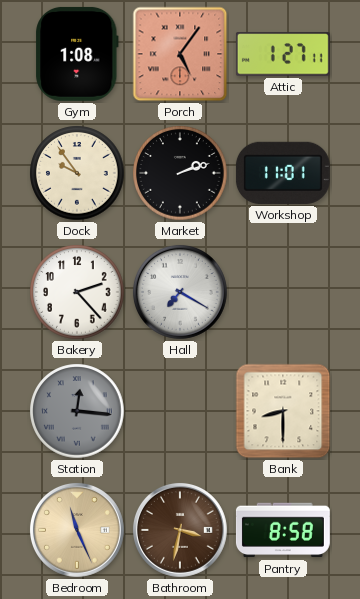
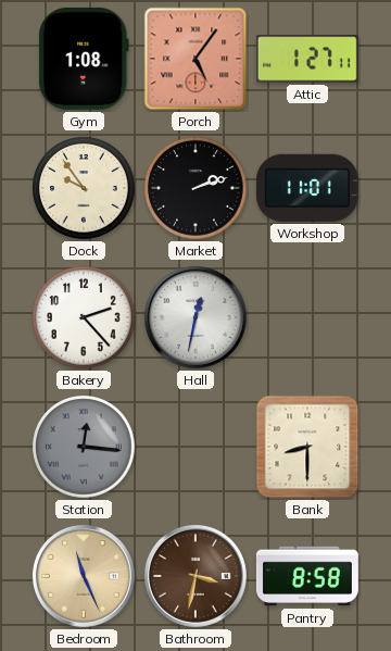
Hall: 7:20 -> 12:32 (195, 317)
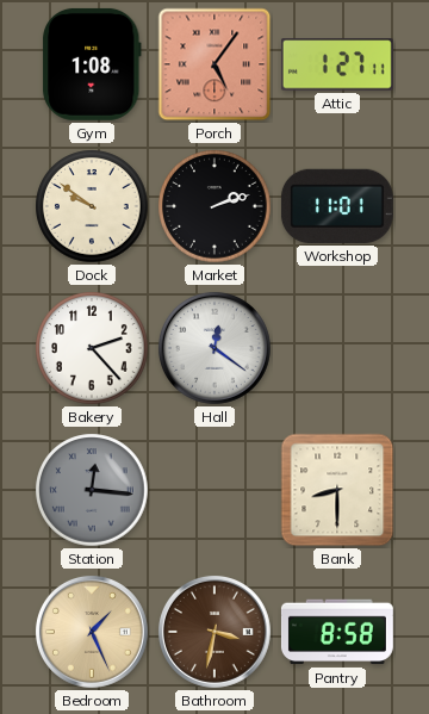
Dock: 9:54 -> 9:51 (92, 206)
Hall: 12:32 -> 12:21 (214, 348)
Bedroom: 11:26 -> 1:26 (92, 632)
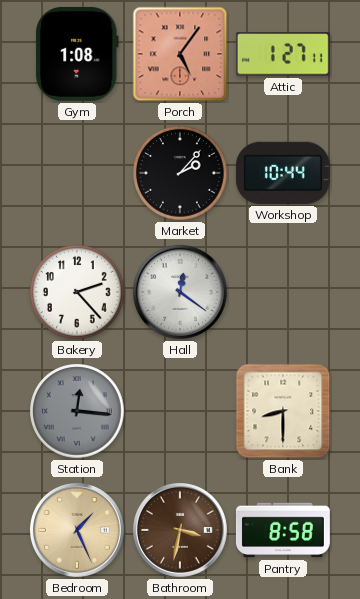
Dock: 9:51 -> none (92, 206)
Market: 2:12 -> 2:07 (180, 173)
Workshop: 11:01 -> 10:44 (283, 173)
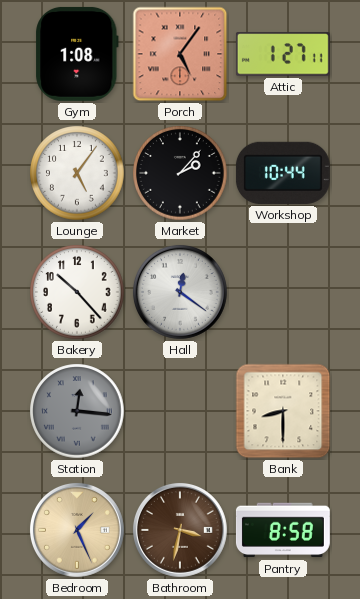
Lounge: none -> 5:06 (77, 173)
Bakery: 2:23 -> 10:23 (77, 292)
